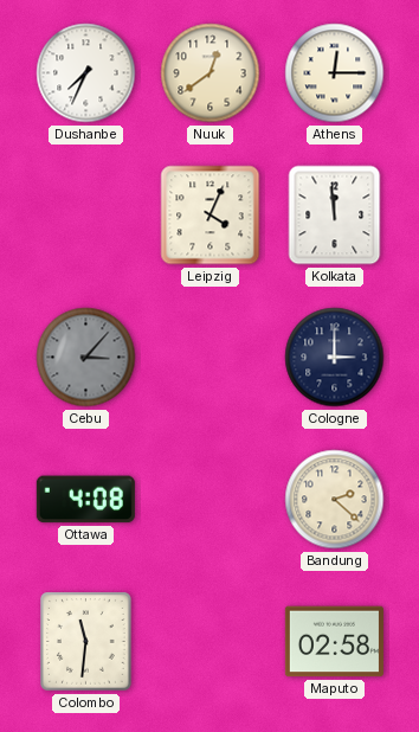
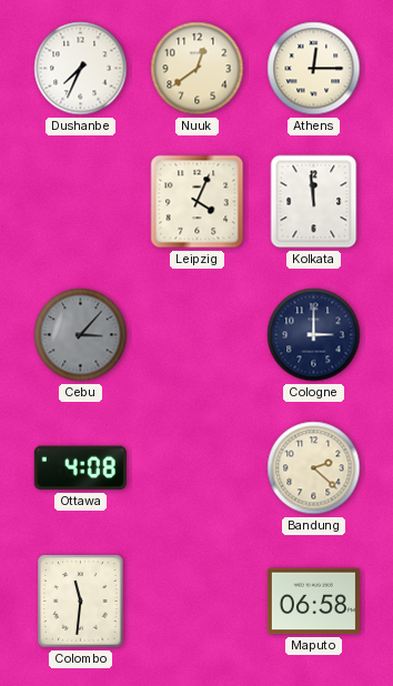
Maputo: 02:58 -> 06:58 (313, 602)
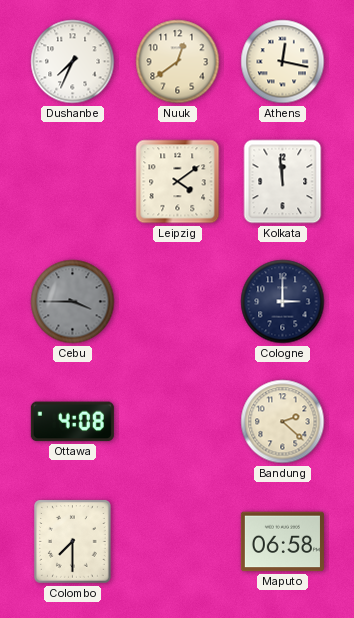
Athens: 12:15 -> 12:17 (283, 62)
Leipzig: 4:04 -> 4:09 (178, 182)
Cebu: 3:07 -> 3:45 (73, 302)
Colombo: 11:31 -> 7:30 (73, 542)
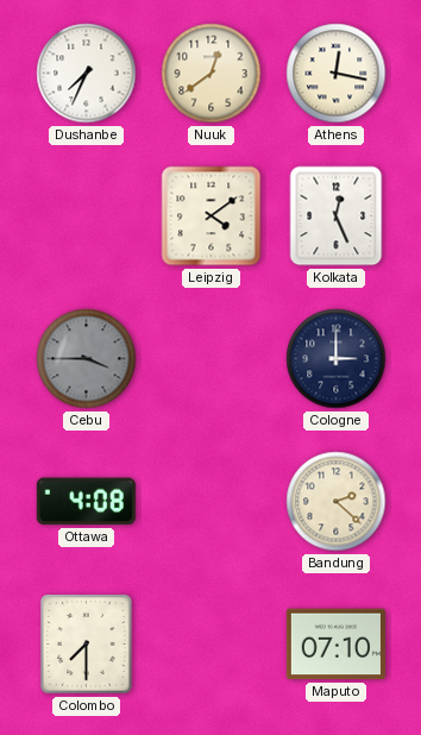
Kolkata: 11:59 -> 12:26 (337, 216)
Maputo: 06:58 -> 07:10 (335, 645)
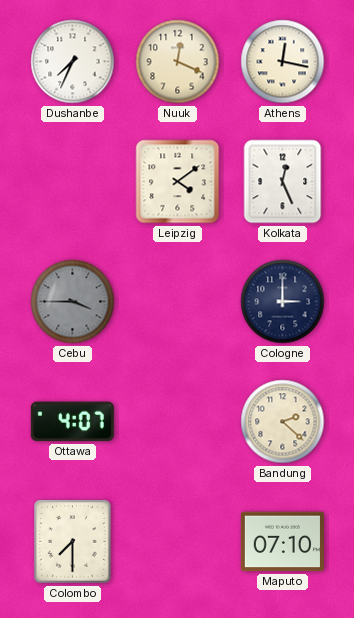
Nuuk: 12:39 -> 12:19 (178, 62)
Ottawa: 4:08 -> 4:07 (72, 422)
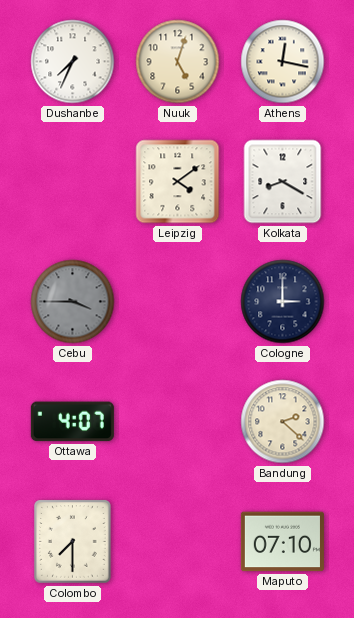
Nuuk: 12:19 -> 5:03 (178, 62)
Kolkata: 12:26 -> 8:20 (283, 182)
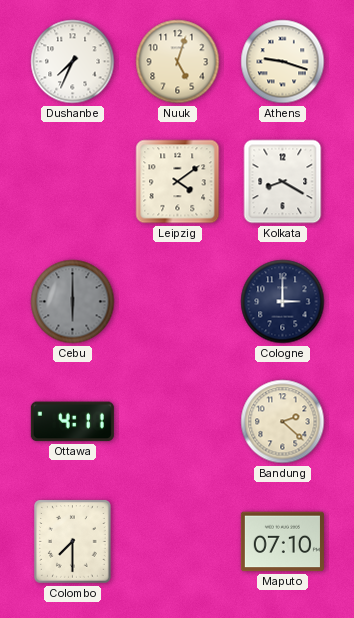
Athens: 12:17 -> 9:18 (283, 62)
Cebu: 3:45 -> 6:00 (73, 302)
Ottawa: 4:07 -> 4:11 (72, 422)
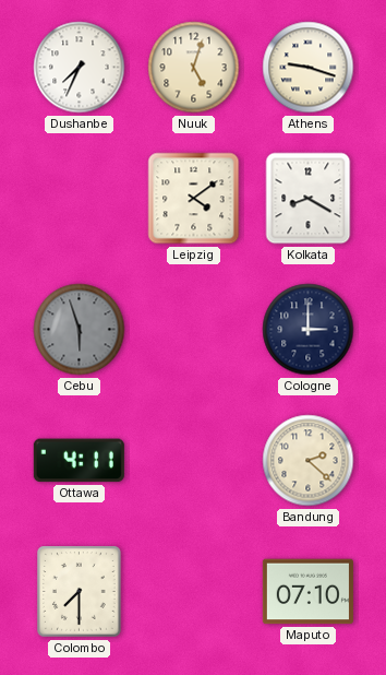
Cebu: 6:00 -> 5:57 (80, 330)
